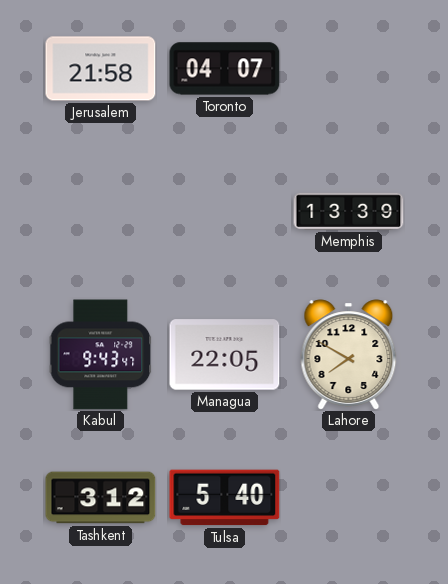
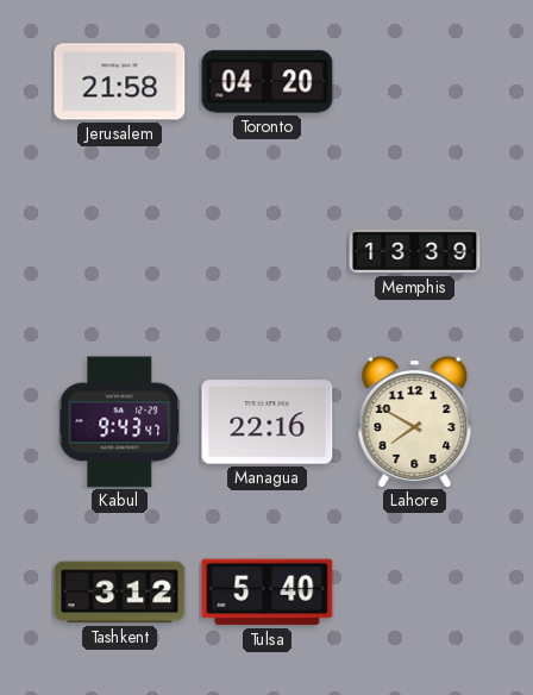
Toronto: 04:07 -> 04:20 (268, 82)
Managua: 22:05 -> 22:16 (268, 422)
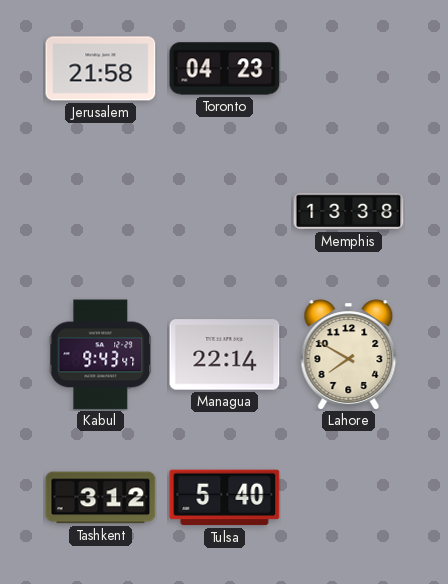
Toronto: 04:20 -> 04:23 (225, 69)
Memphis: 13:39 -> 13:38 (349, 211)
Managua: 22:16 -> 22:14 (225, 355)
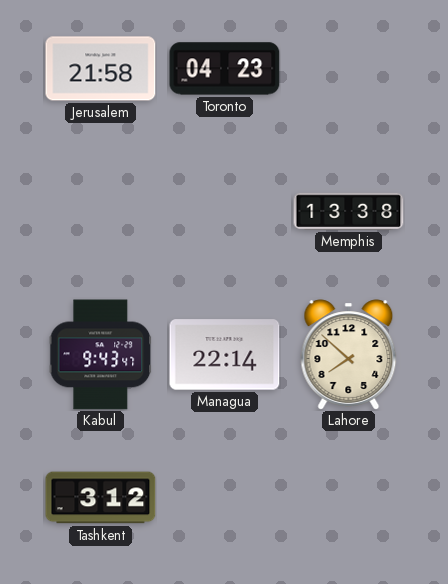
Lahore: 7:50 -> 7:52 (349, 355)
Tulsa: 5:40 -> none (225, 498)
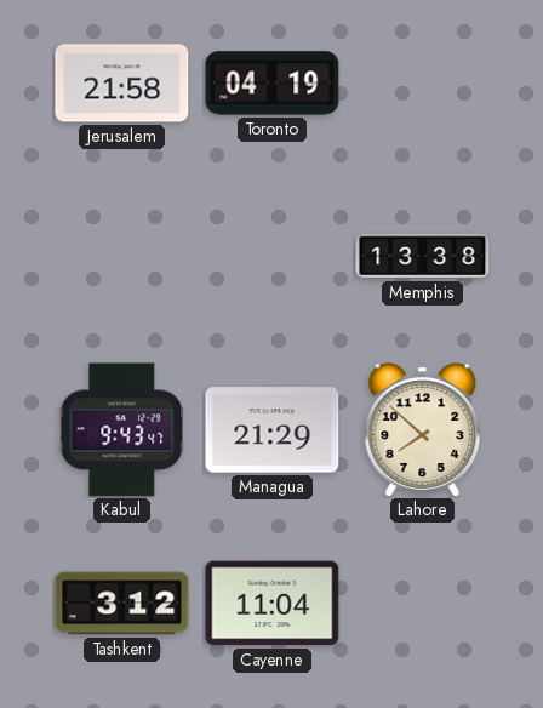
Toronto: 04:23 -> 04:19 (273, 84)
Managua: 22:14 -> 21:29 (273, 430)
Cayenne: none -> 11:04 (273, 604)
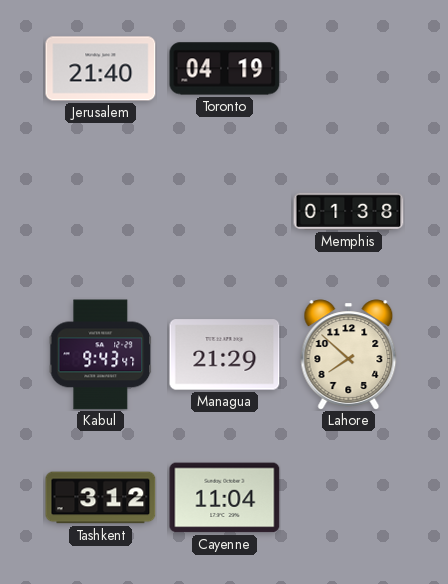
Jerusalem: 21:58 -> 21:40 (101, 69)
Memphis: 13:38 -> 01:38 (349, 211)
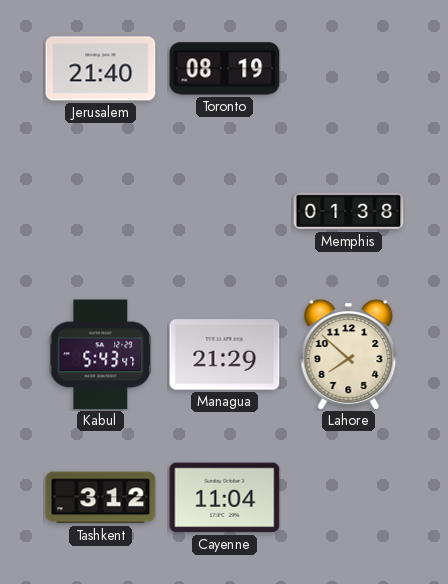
Toronto: 04:19 -> 08:19 (225, 69)
Kabul: 9:43 -> 5:43 (101, 355)
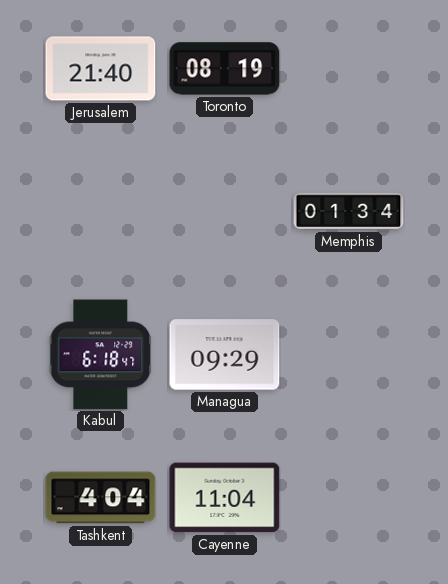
Memphis: 01:38 -> 01:34 (349, 211)
Kabul: 5:43 -> 6:18 (101, 355)
Managua: 21:29 -> 09:29 (225, 355)
Lahore: 7:52 -> none (349, 355)
Tashkent: 3:12 -> 4:04 (101, 498)
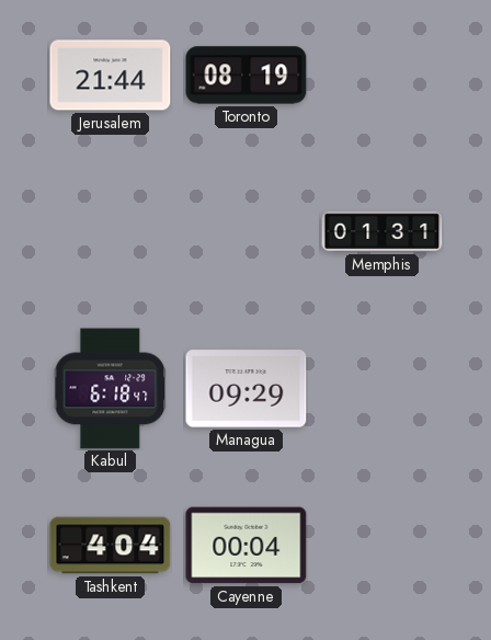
Jerusalem: 21:40 -> 21:44 (111, 76)
Memphis: 01:34 -> 01:31 (382, 231)
Cayenne: 11:04 -> 00:04 (247, 546)
